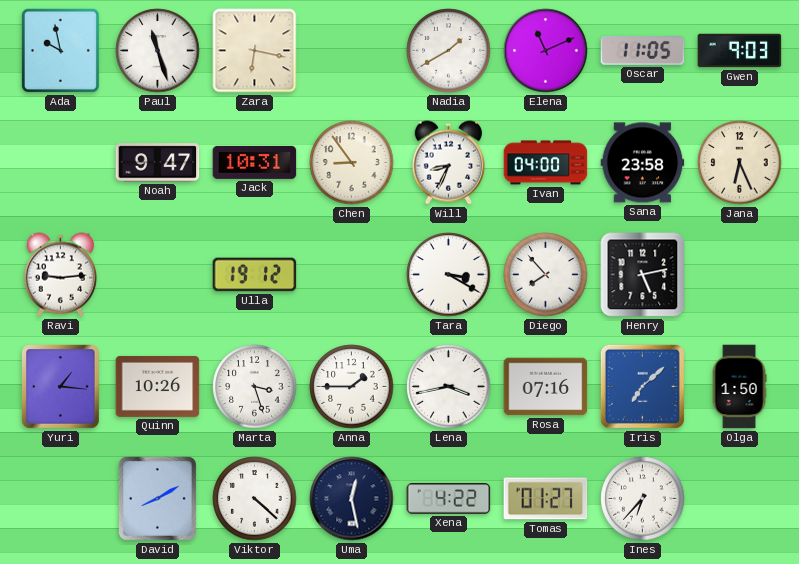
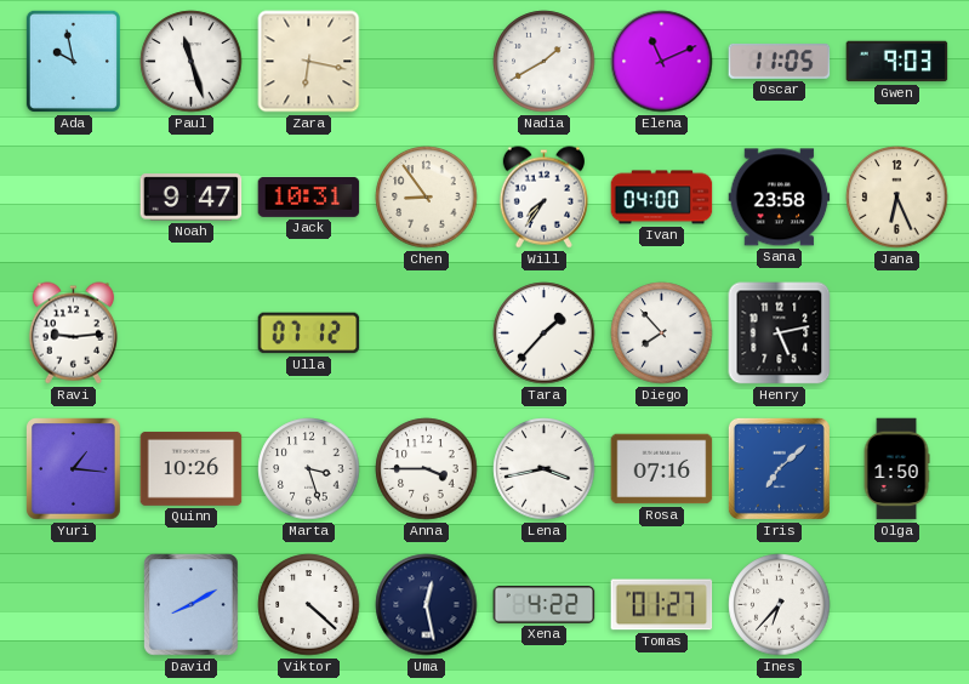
Will: 8:34 -> 7:36 (543, 198)
Ulla: 19:12 -> 07:12 (309, 334)
Tara: 3:20 -> 1:37 (545, 334)
Anna: 1:45 -> 3:45 (427, 469)
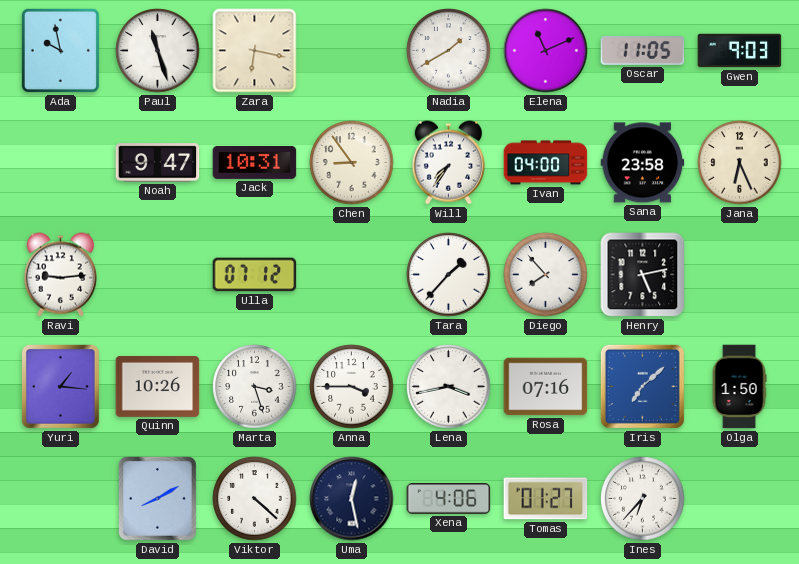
Xena: 4:22 -> 4:06 (449, 499)
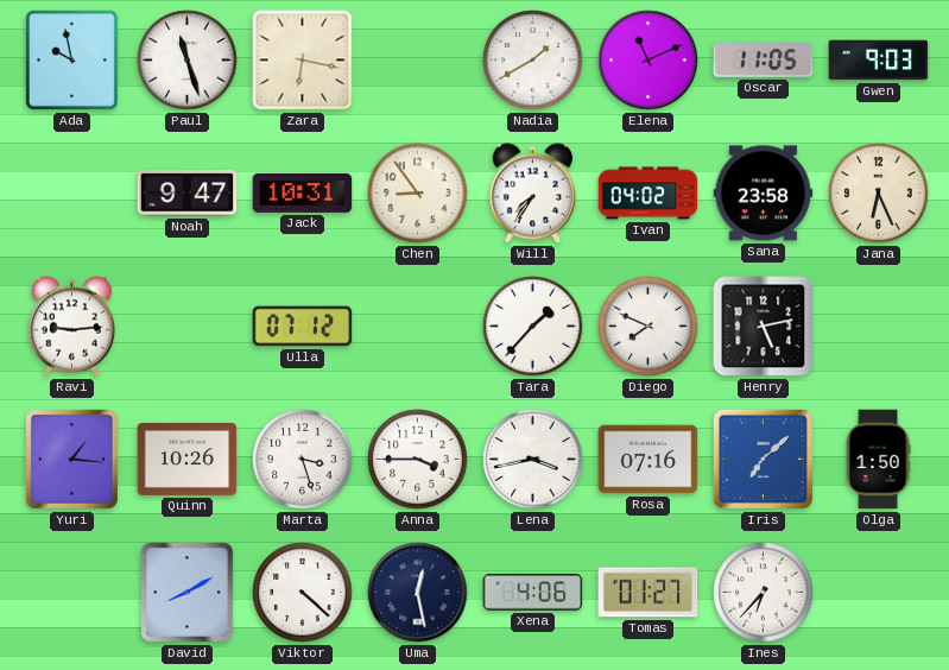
Ivan: 04:00 -> 04:02 (649, 194)
Diego: 7:53 -> 7:49 (649, 327)
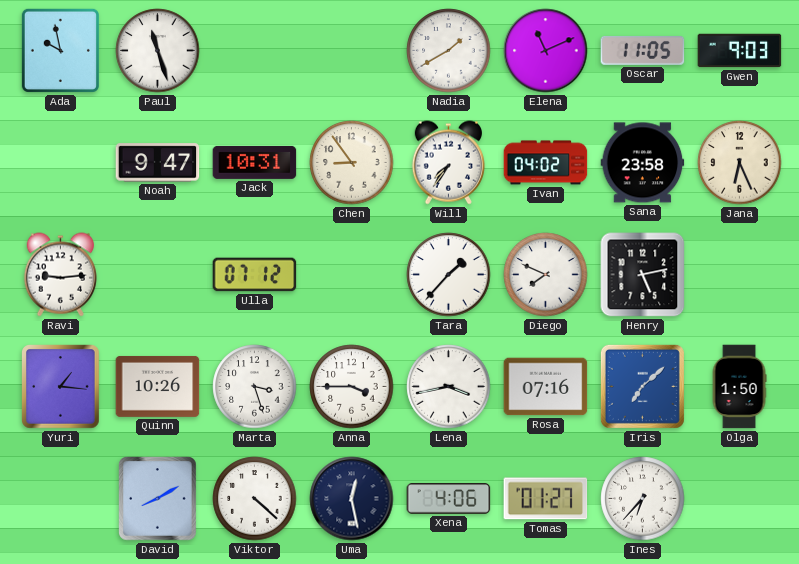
Zara: 6:17 -> none (303, 61)
